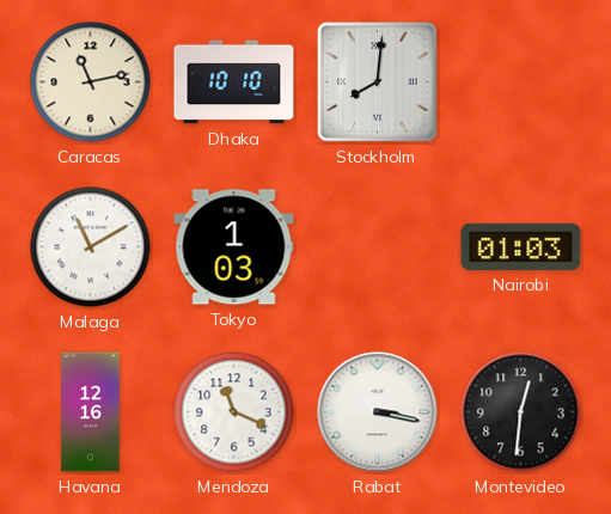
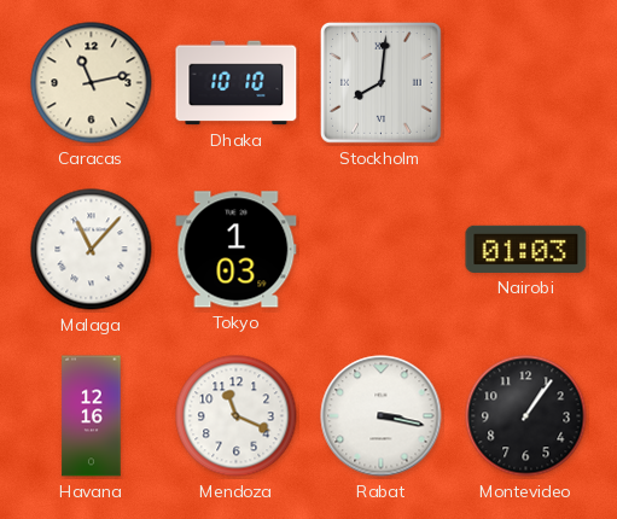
Malaga: 11:10 -> 11:07 (92, 250)
Montevideo: 12:31 -> 1:06 (526, 416)
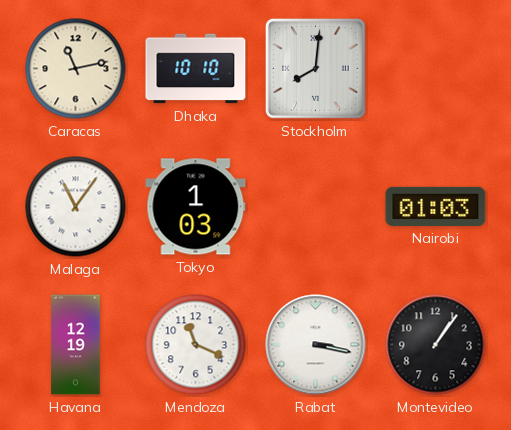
Malaga: 11:07 -> 11:06 (76, 207)
Havana: 12:16 -> 12:19 (76, 345)
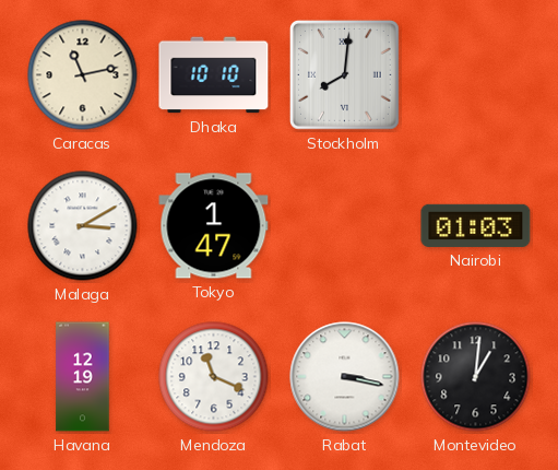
Malaga: 11:06 -> 3:10 (83, 226)
Tokyo: 1:03 -> 1:47 (214, 226)
Montevideo: 1:06 -> 1:01 (476, 377)
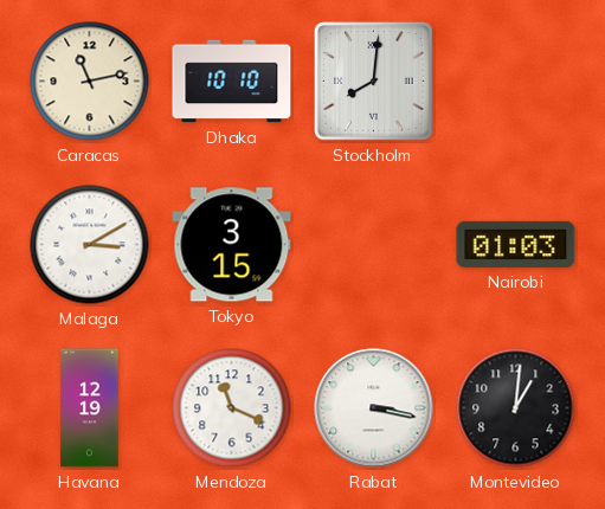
Tokyo: 1:47 -> 3:15 (232, 245)
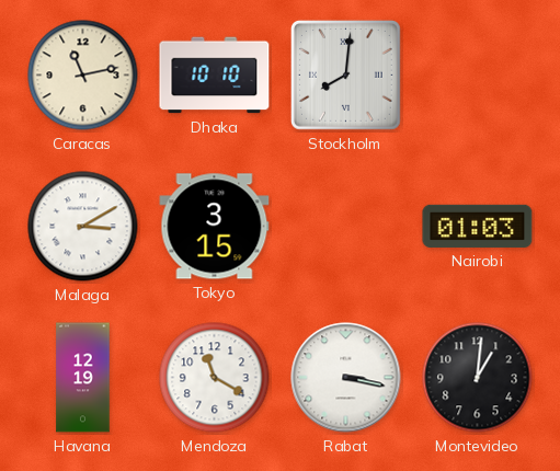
Mendoza: 11:19 -> 11:20 (215, 378)
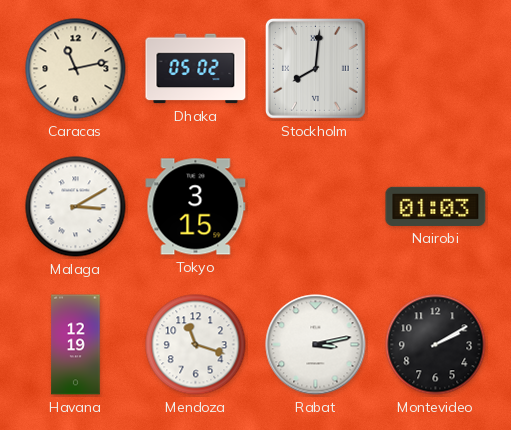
Dhaka: 10:10 -> 05:02 (196, 69)
Mendoza: 11:20 -> 11:18 (196, 345)
Rabat: 3:17 -> 3:13 (316, 345)
Montevideo: 1:01 -> 2:10 (436, 345)
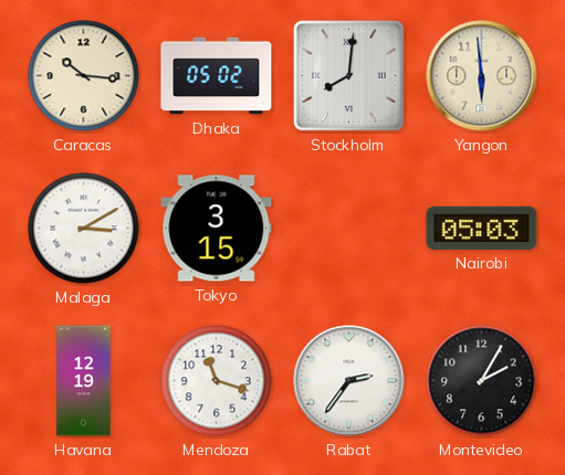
Caracas: 11:13 -> 10:16 (84, 76)
Yangon: none -> 5:59 (482, 76)
Nairobi: 01:03 -> 05:03 (482, 228)
Rabat: 3:13 -> 2:36 (349, 381)
Montevideo: 2:10 -> 2:05 (482, 381)
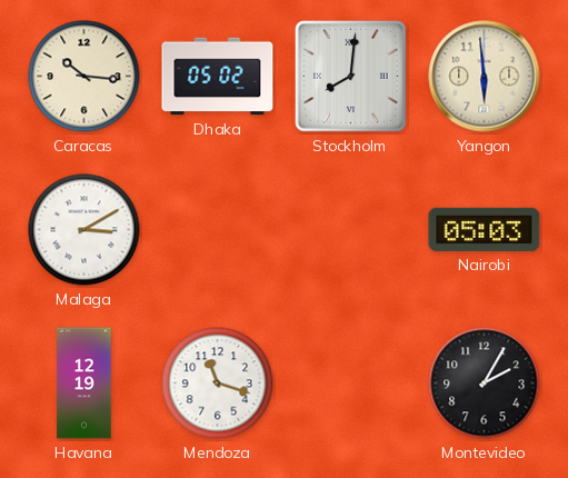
Tokyo: 3:15 -> none (217, 229)
Rabat: 2:36 -> none (349, 381)
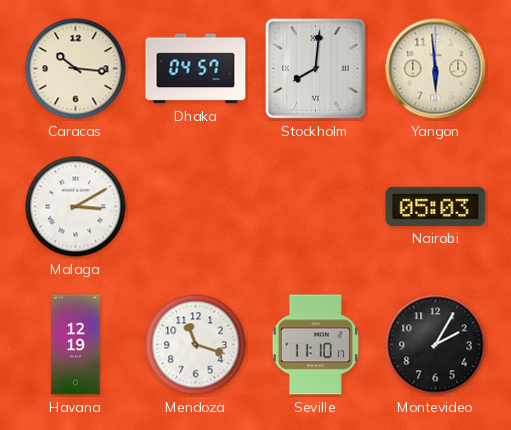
Dhaka: 05:02 -> 04:57 (196, 69)
Seville: none -> 11:10 (315, 345)
